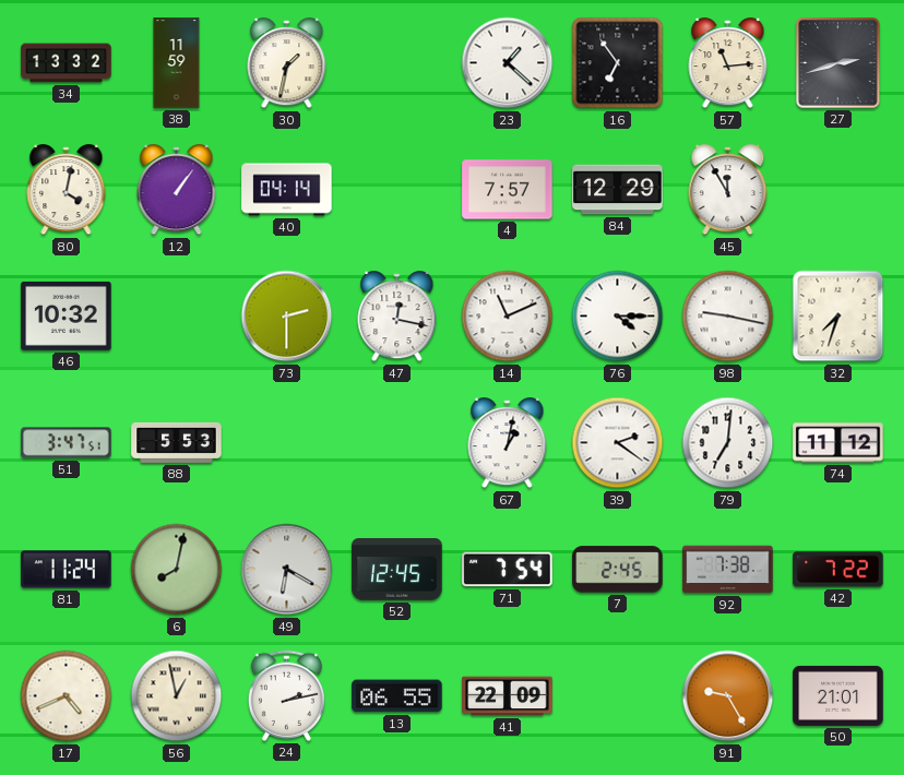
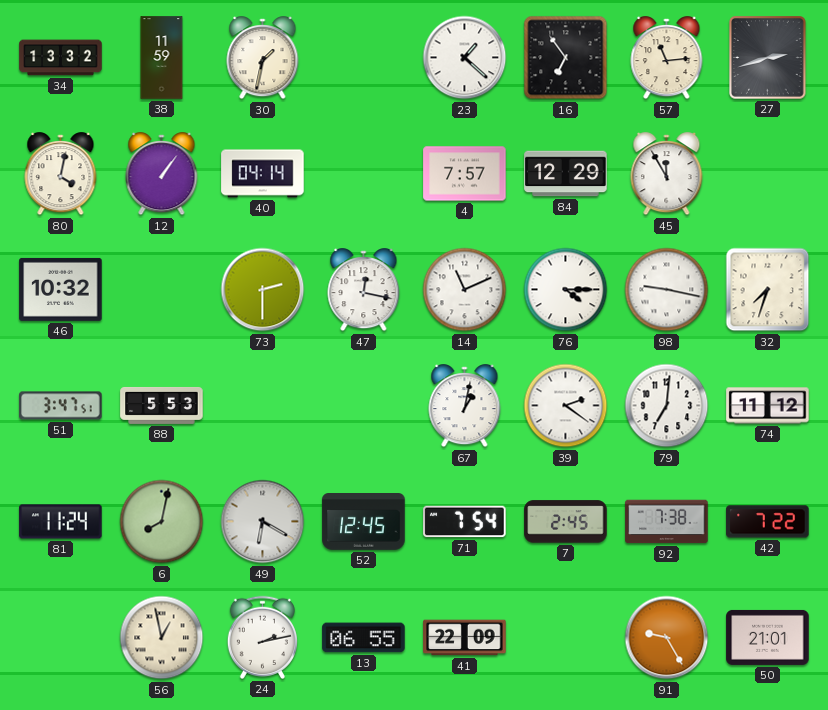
17: 4:41 -> none (67, 696)
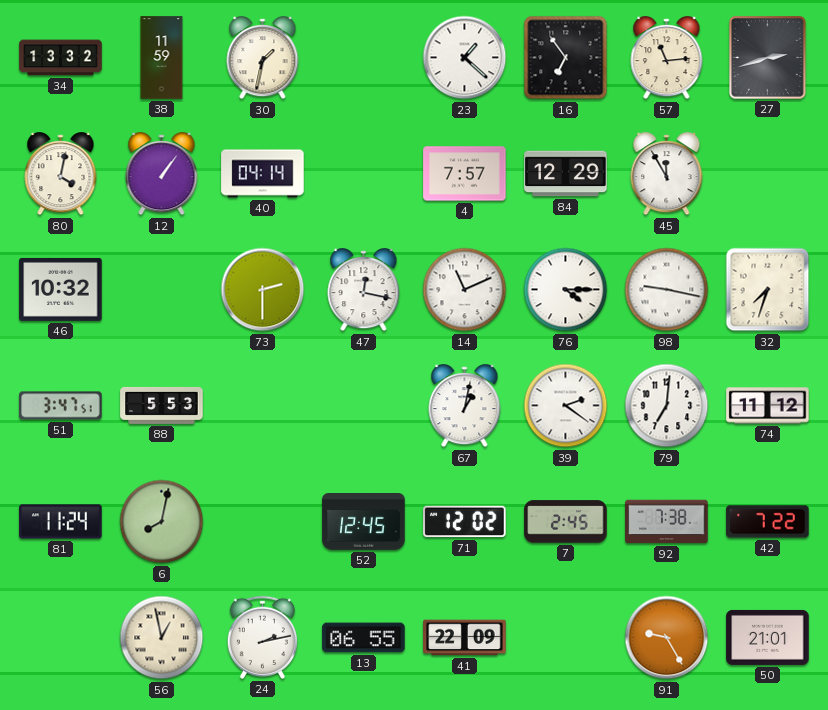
49: 6:20 -> none (263, 522)
71: 7:54 -> 12:02 (465, 522)
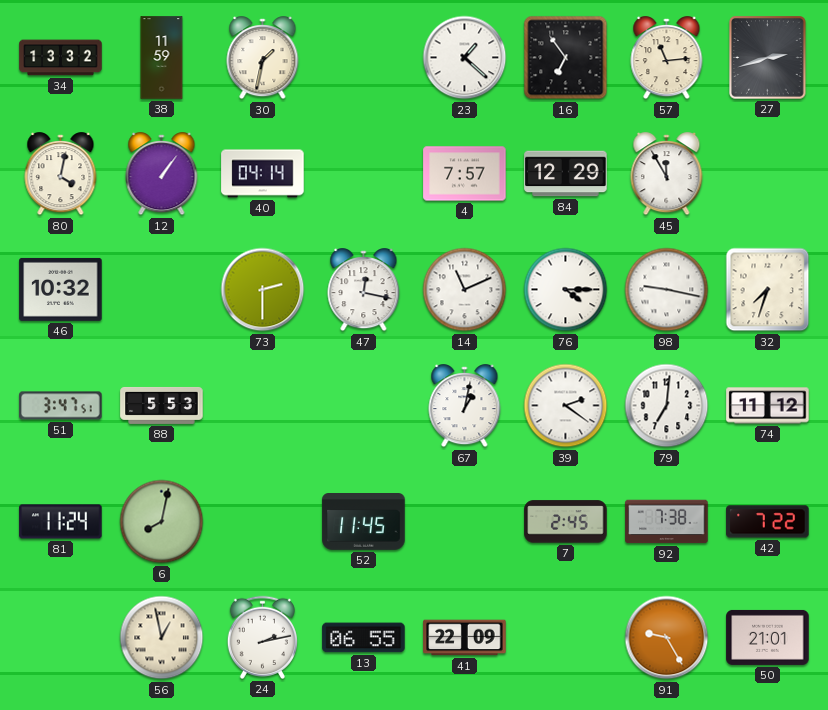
52: 12:45 -> 11:45 (364, 522)
71: 12:02 -> none (465, 522)
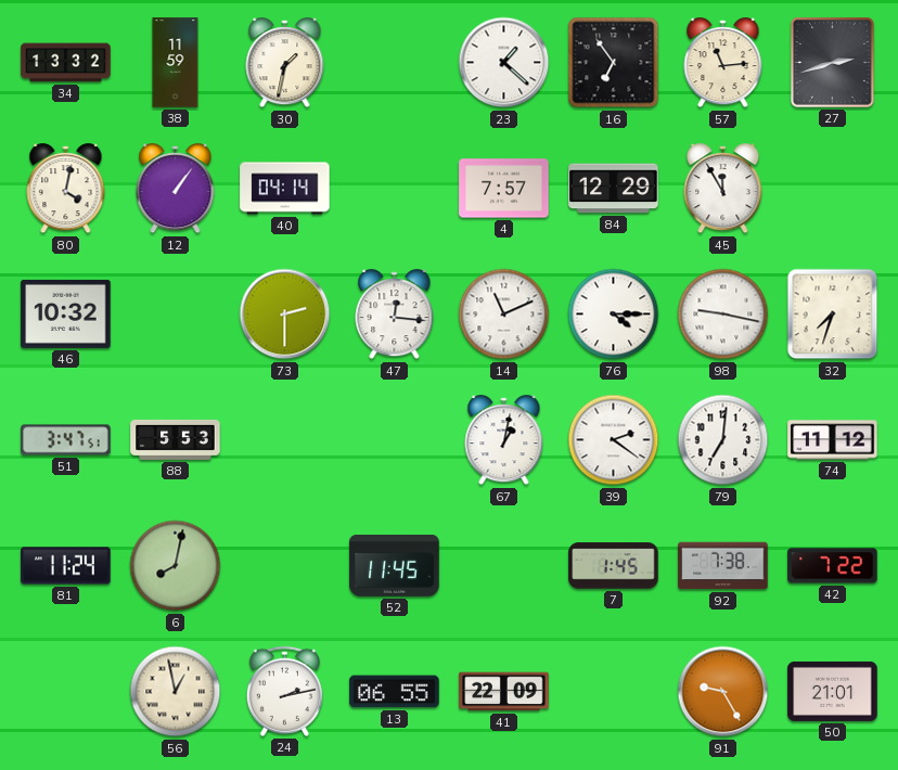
47: 12:17 -> 12:16 (395, 315)
7: 2:45 -> 1:45 (614, 566)
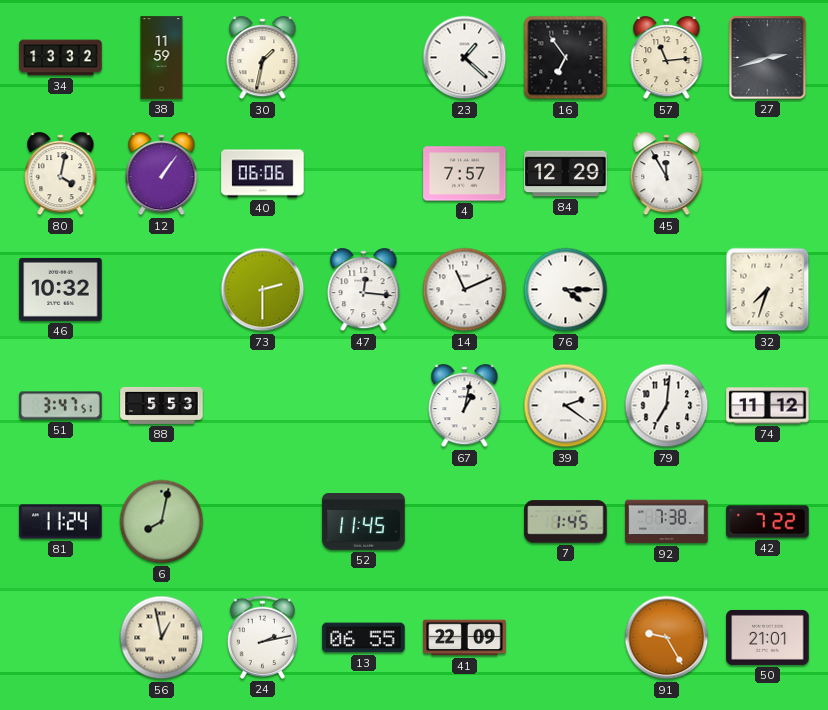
40: 04:14 -> 06:06 (263, 174)
98: 9:17 -> none (723, 315)
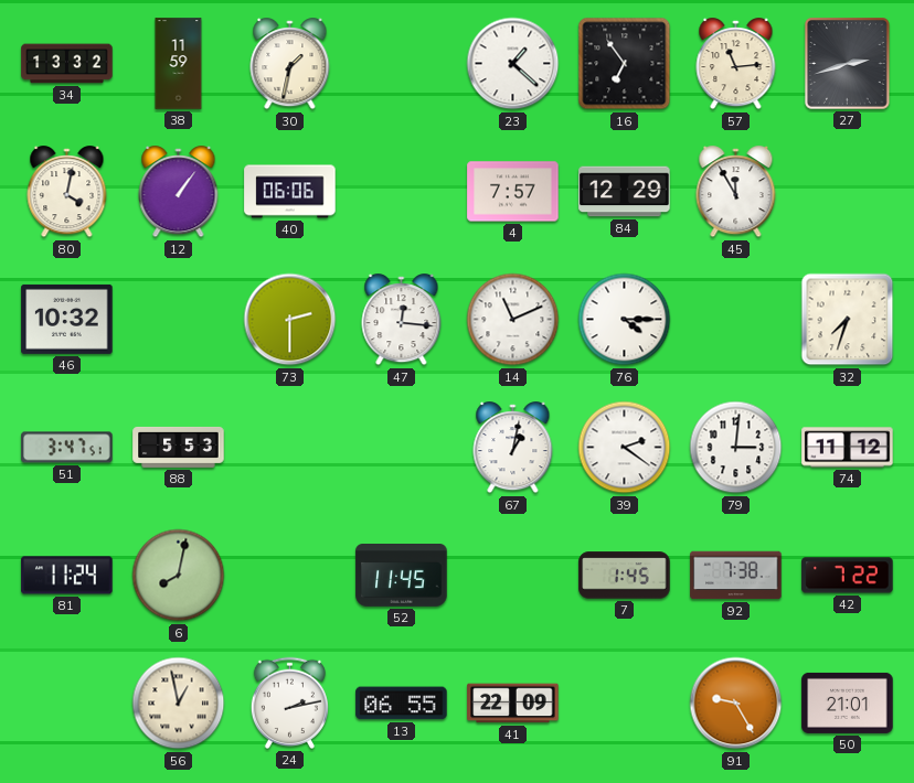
79: 7:01 -> 3:01 (736, 448)
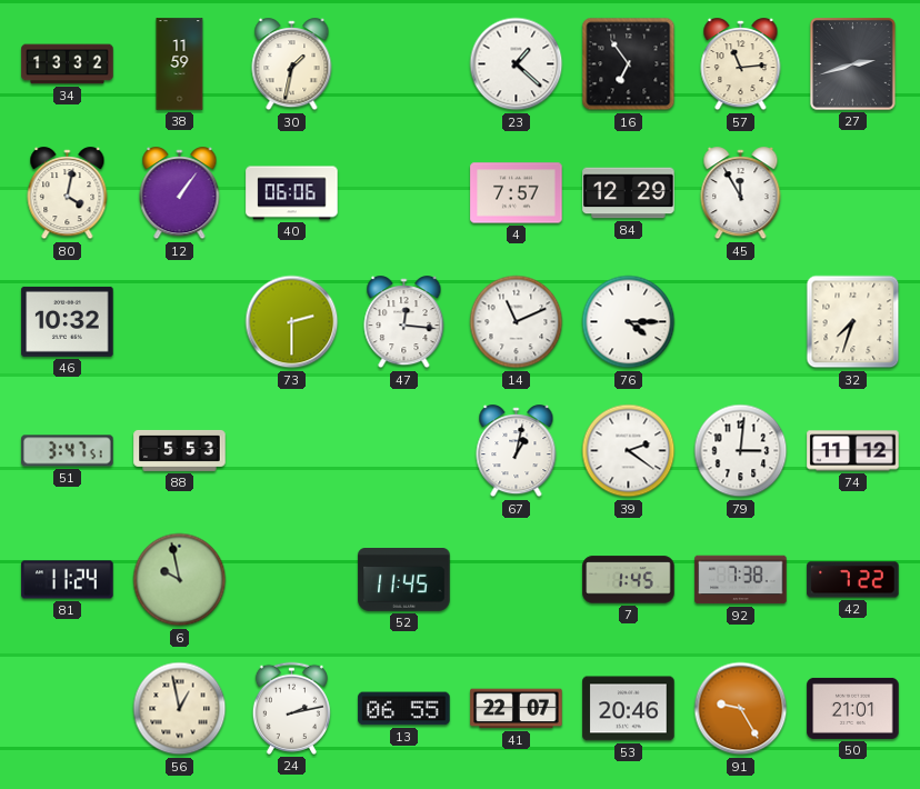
6: 8:02 -> 9:58 (180, 580)
41: 22:09 -> 22:07 (517, 709)
53: none -> 20:46 (629, 709)
